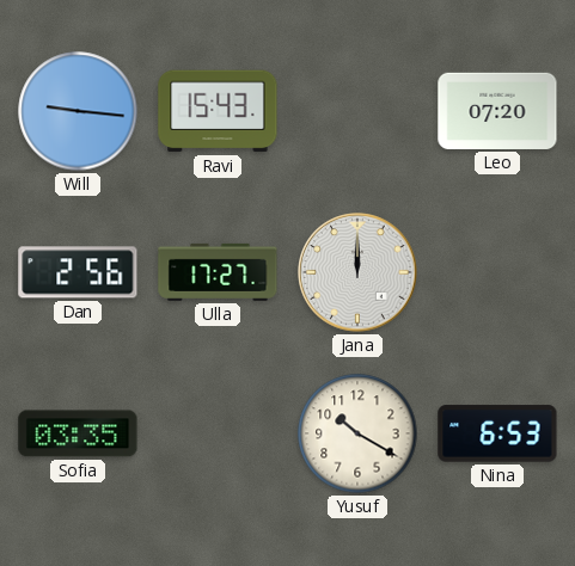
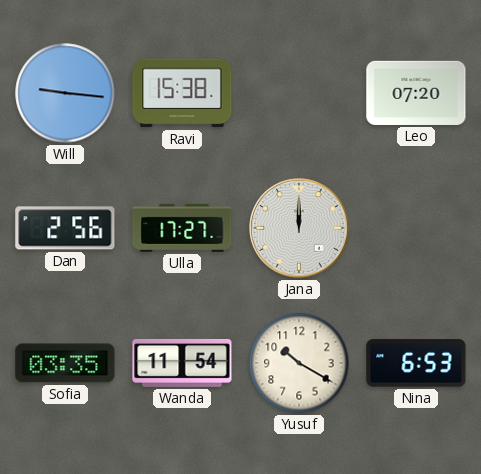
Ravi: 15:43 -> 15:38 (182, 93)
Wanda: none -> 11:54 (182, 363)
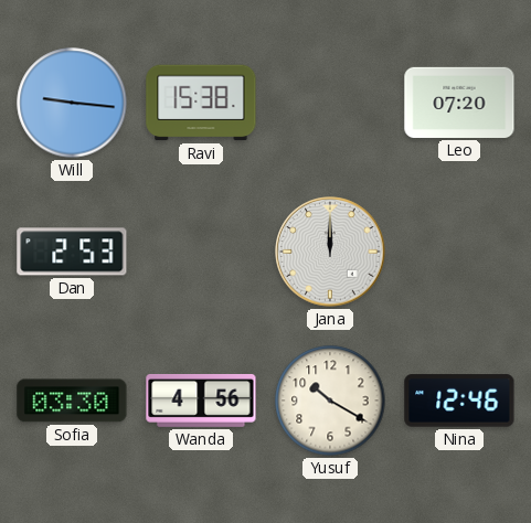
Dan: 2:56 -> 2:53 (72, 252)
Ulla: 17:27 -> none (182, 228)
Sofia: 03:35 -> 03:30 (72, 401)
Wanda: 11:54 -> 4:56 (201, 401)
Nina: 6:53 -> 12:46 (459, 401)
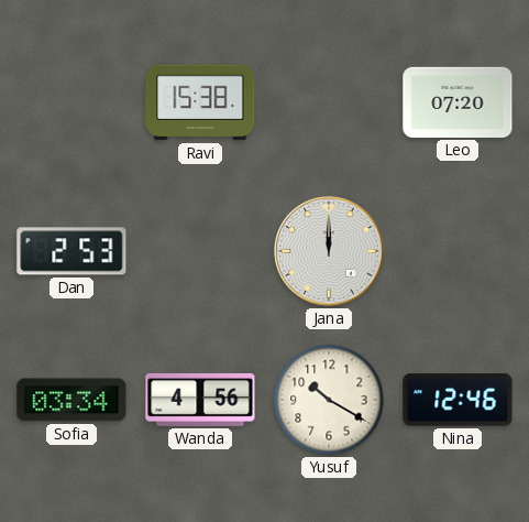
Will: 9:16 -> none (72, 103)
Sofia: 03:30 -> 03:34 (71, 400)
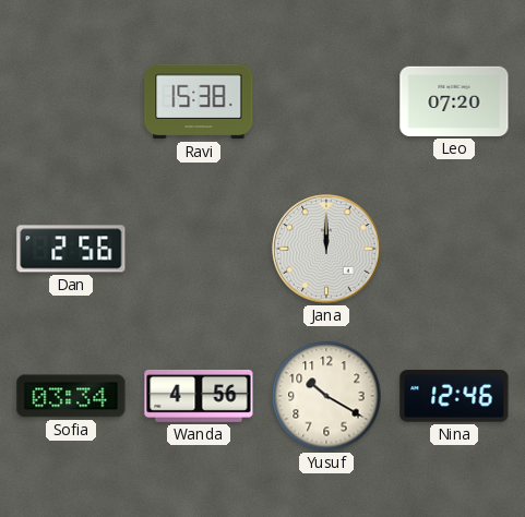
Dan: 2:53 -> 2:56 (71, 249)
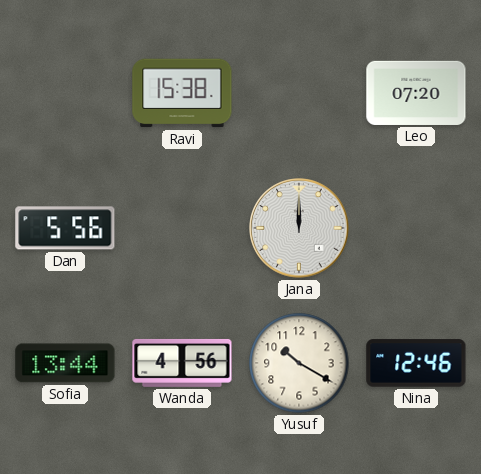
Dan: 2:56 -> 5:56 (65, 228)
Sofia: 03:34 -> 13:44 (65, 363)
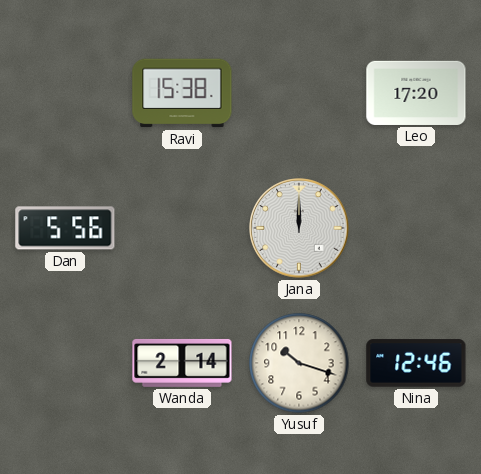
Leo: 07:20 -> 17:20 (416, 93)
Sofia: 13:44 -> none (65, 363)
Wanda: 4:56 -> 2:14 (182, 363)
Yusuf: 10:20 -> 10:18 (299, 363)
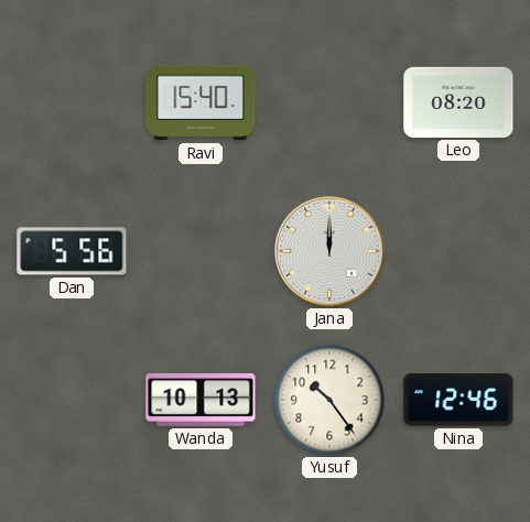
Ravi: 15:38 -> 15:40 (201, 102)
Leo: 17:20 -> 08:20 (458, 102)
Wanda: 2:14 -> 10:13 (201, 400)
Yusuf: 10:18 -> 10:24 (329, 400)
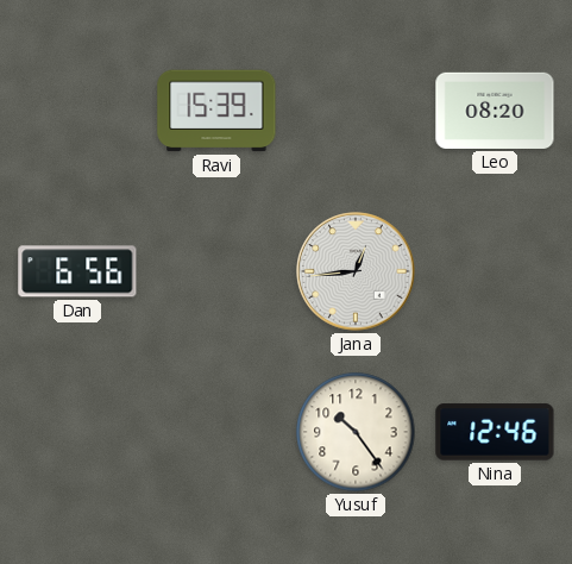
Ravi: 15:40 -> 15:39 (216, 111)
Dan: 5:56 -> 6:56 (77, 271)
Jana: 12:00 -> 12:44 (356, 271)
Wanda: 10:13 -> none (201, 400)
